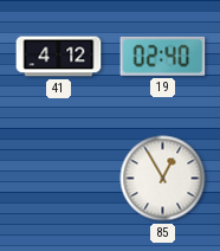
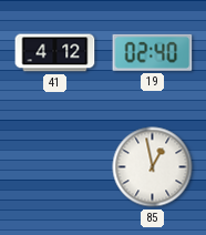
85: 12:55 -> 12:58 (153, 167)
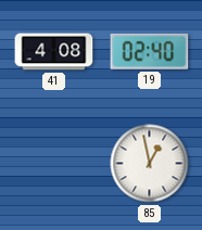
41: 4:12 -> 4:08 (54, 52)
